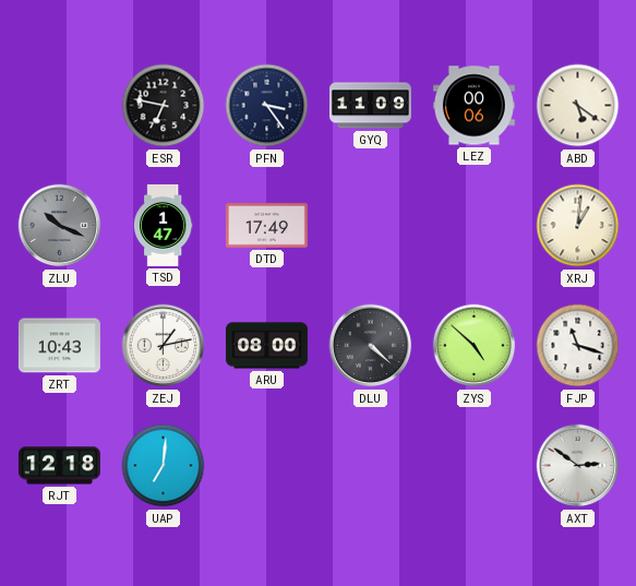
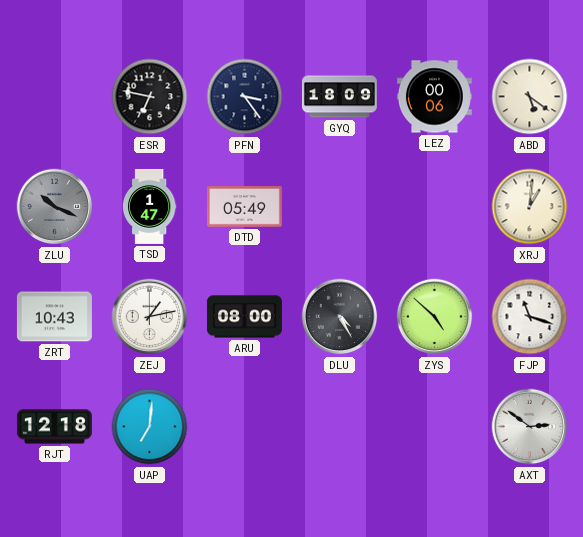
GYQ: 11:09 -> 18:09 (339, 97)
DTD: 17:49 -> 05:49 (244, 207)
DLU: 4:22 -> 4:25 (340, 317)
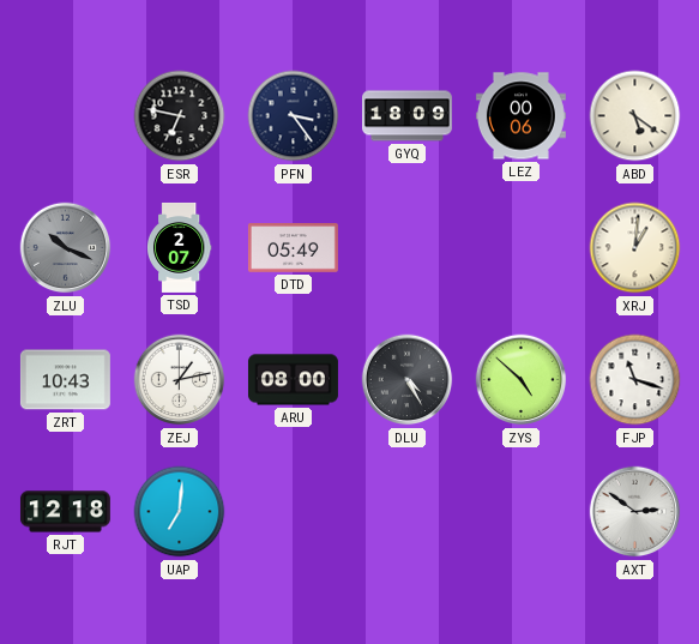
TSD: 1:47 -> 2:07 (179, 247)
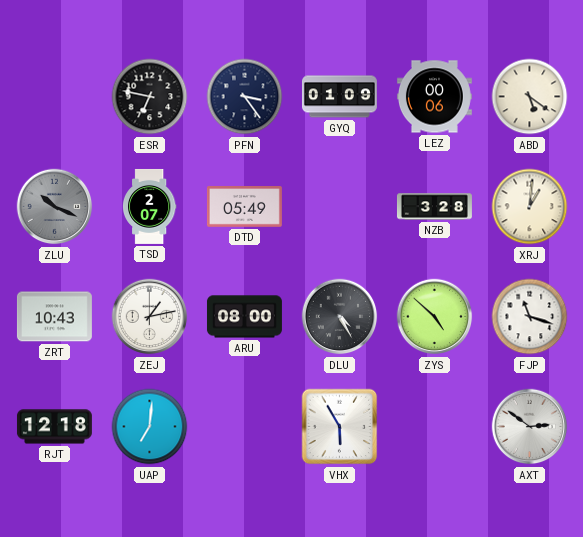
GYQ: 18:09 -> 01:09 (339, 97)
NZB: none -> 3:28 (434, 207)
VHX: none -> 5:55 (340, 427)
